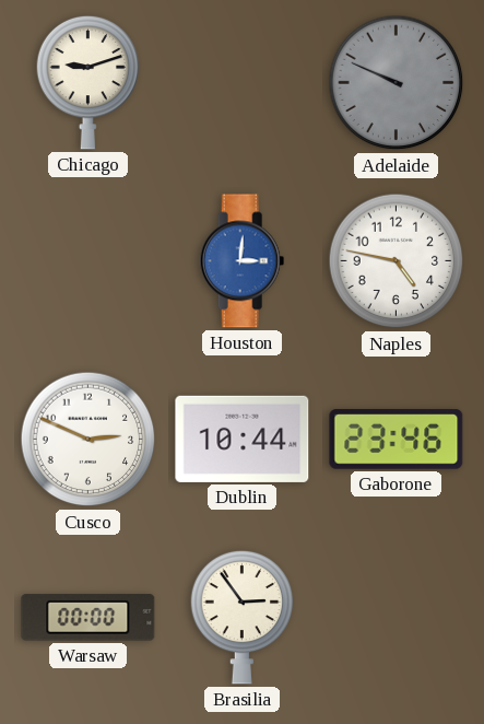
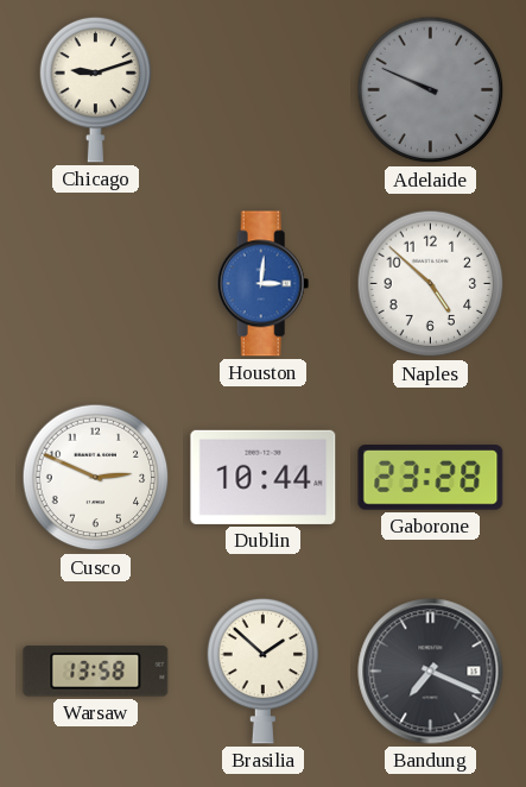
Naples: 4:47 -> 4:52 (431, 284)
Gaborone: 23:46 -> 23:28 (431, 478)
Warsaw: 00:00 -> 13:58 (96, 672)
Brasilia: 2:54 -> 1:52 (264, 670)
Bandung: none -> 7:19 (431, 672)
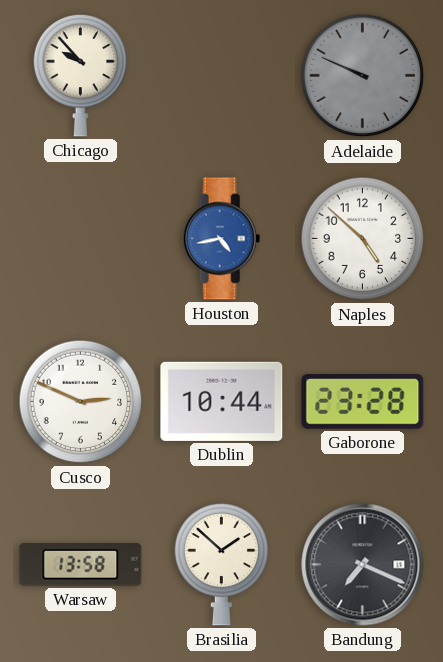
Chicago: 9:12 -> 9:53 (81, 75)
Houston: 3:01 -> 4:43 (222, 239)
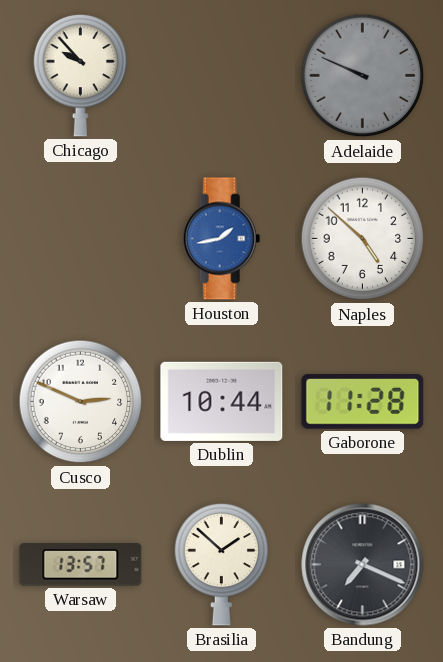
Houston: 4:43 -> 1:43 (222, 239)
Gaborone: 23:28 -> 11:28 (363, 402)
Warsaw: 13:58 -> 13:57 (81, 565)
